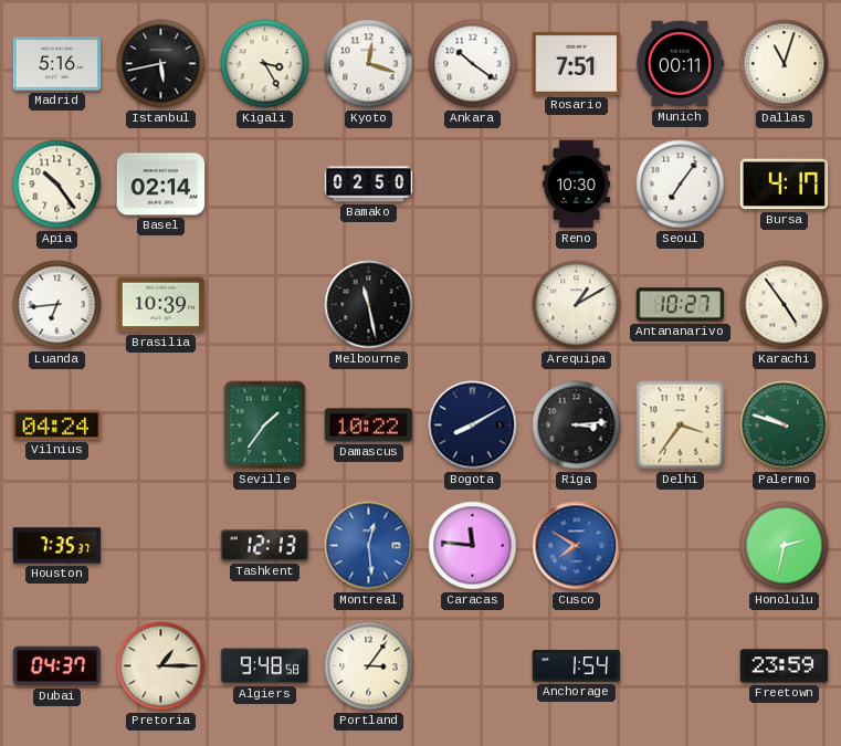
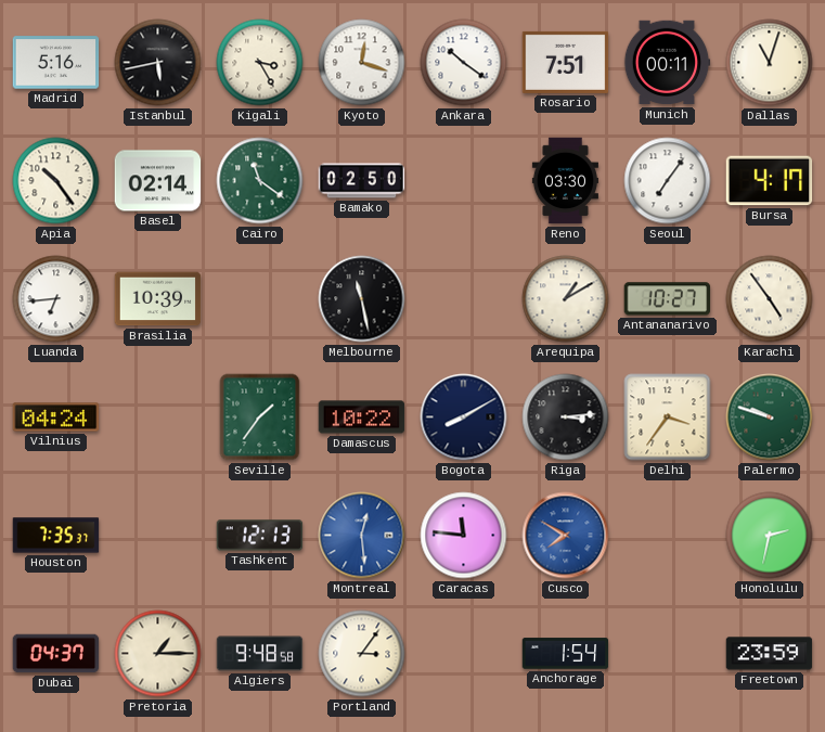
Cairo: none -> 11:21 (260, 181)
Reno: 10:30 -> 03:30 (565, 181)
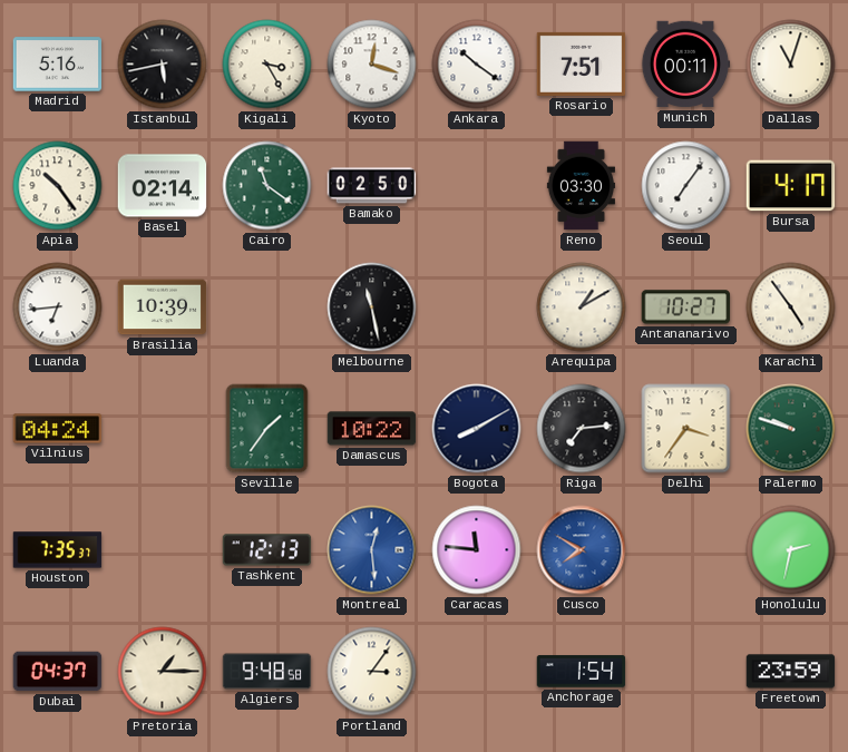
Riga: 3:14 -> 7:14 (582, 429)
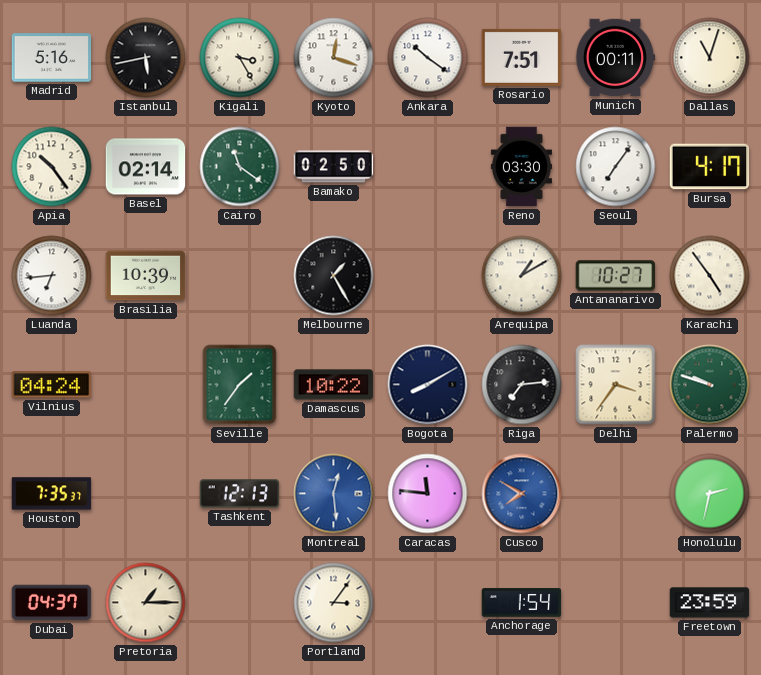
Melbourne: 11:28 -> 1:25 (334, 276)
Algiers: 9:48 -> none (267, 672)
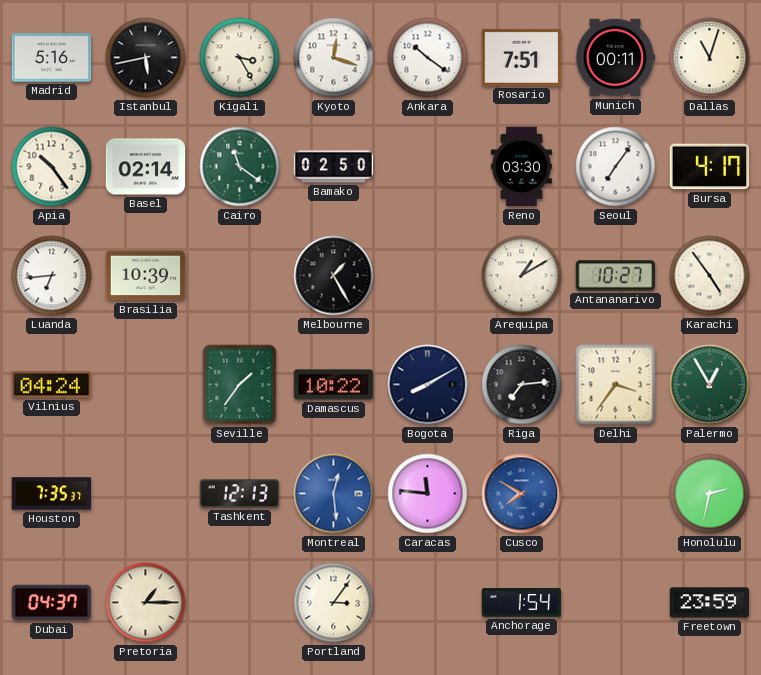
Palermo: 9:48 -> 12:55 (710, 385)
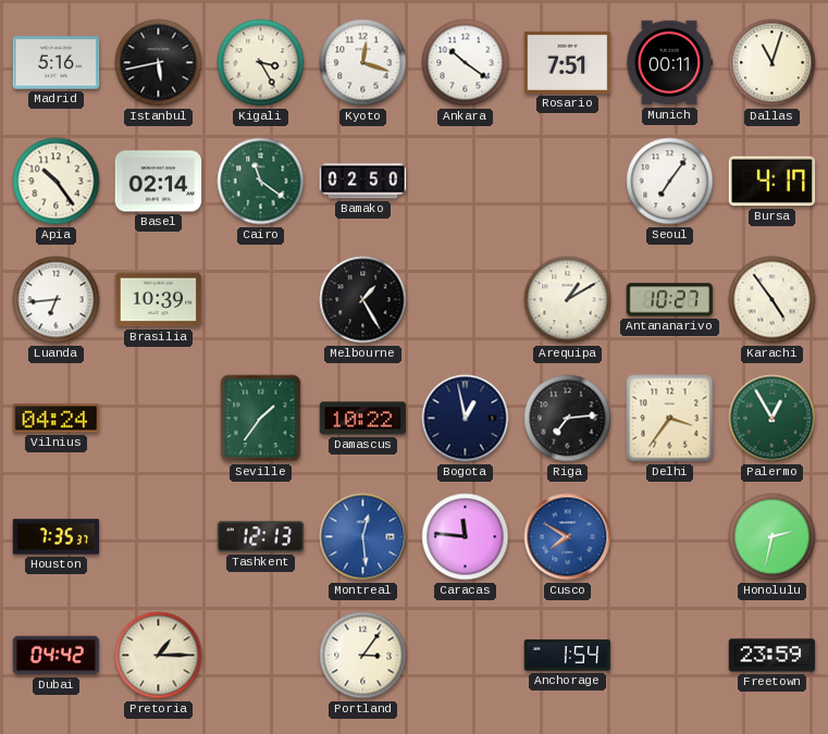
Reno: 03:30 -> none (521, 167)
Bogota: 8:10 -> 12:58 (466, 419)
Dubai: 04:37 -> 04:42 (57, 656)
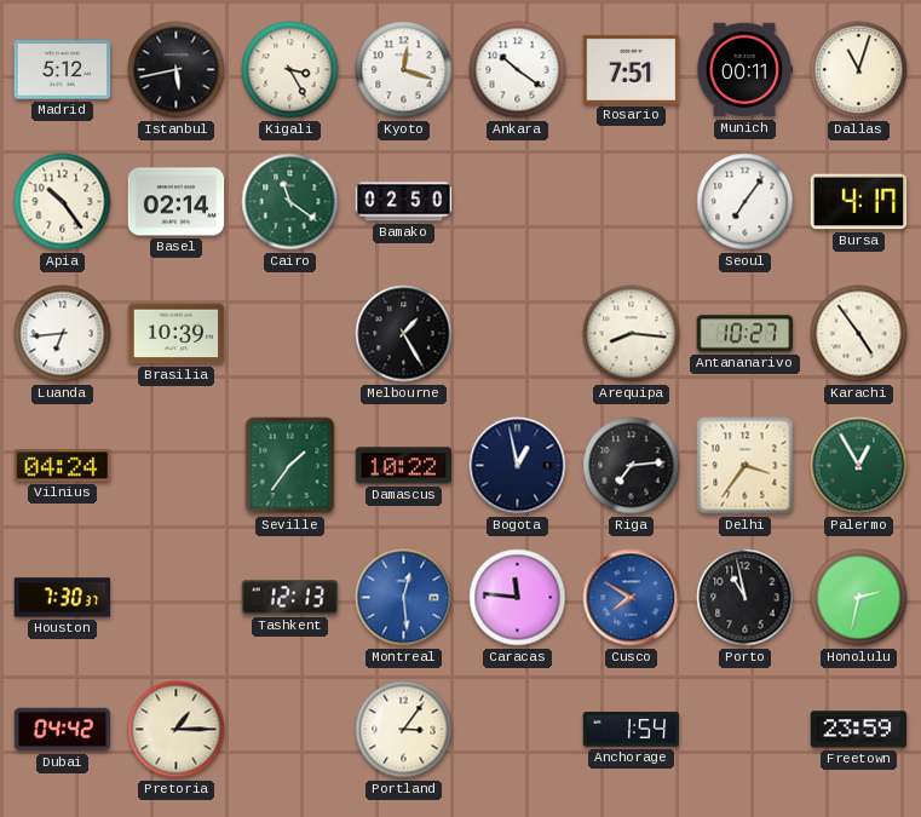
Madrid: 5:16 -> 5:12 (63, 70)
Arequipa: 1:10 -> 8:16 (632, 334)
Houston: 7:35 -> 7:30 (63, 598)
Porto: none -> 10:58 (746, 598)
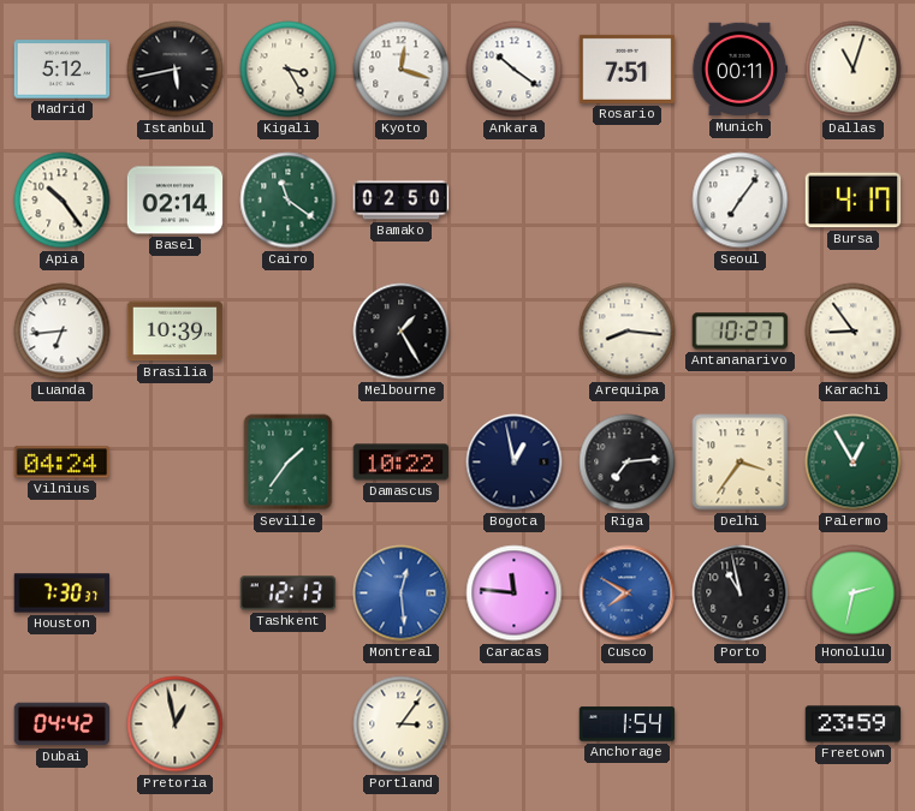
Karachi: 4:54 -> 8:54 (854, 332)
Pretoria: 1:15 -> 12:58 (176, 724)
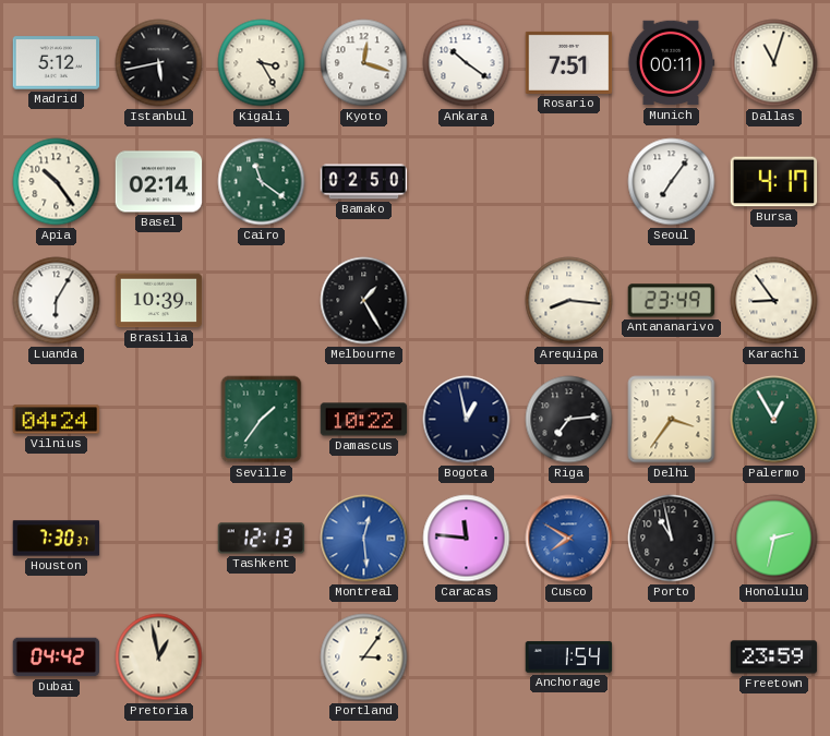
Luanda: 6:44 -> 6:05 (57, 301)
Antananarivo: 10:27 -> 23:49 (672, 301)
